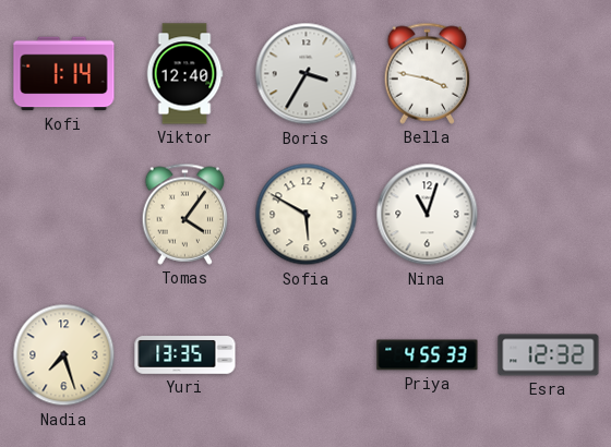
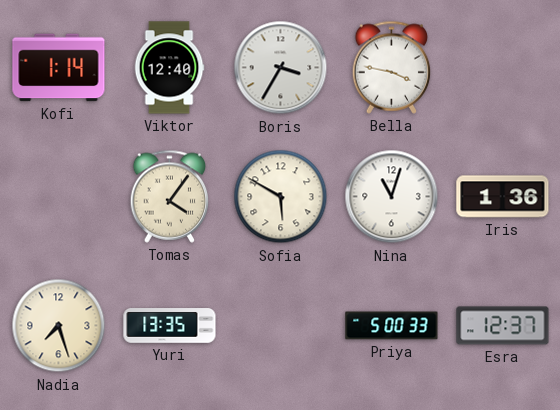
Iris: none -> 1:36 (503, 197)
Priya: 4:55 -> 5:00 (392, 326)
Esra: 12:32 -> 12:37 (503, 326)
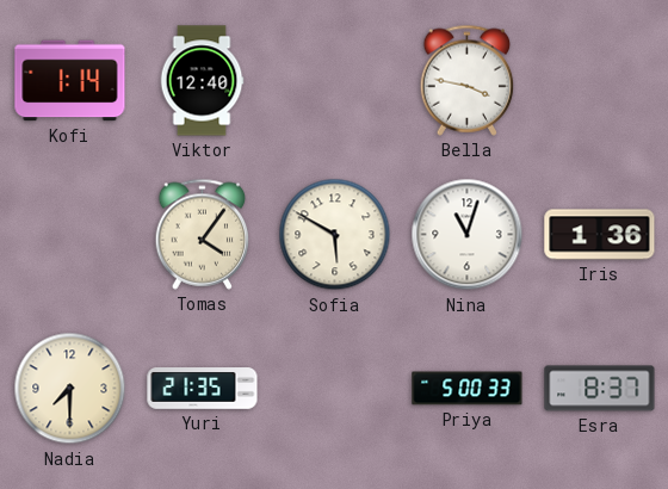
Boris: 3:35 -> none (281, 68)
Nadia: 7:27 -> 7:30 (70, 389)
Yuri: 13:35 -> 21:35 (203, 389)
Esra: 12:37 -> 8:37 (600, 389)
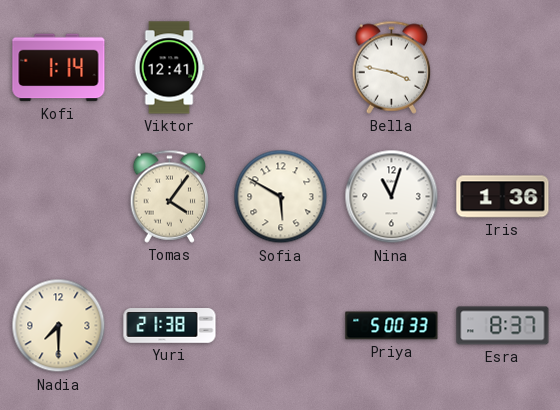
Viktor: 12:40 -> 12:41 (169, 68)
Yuri: 21:35 -> 21:38 (170, 326)
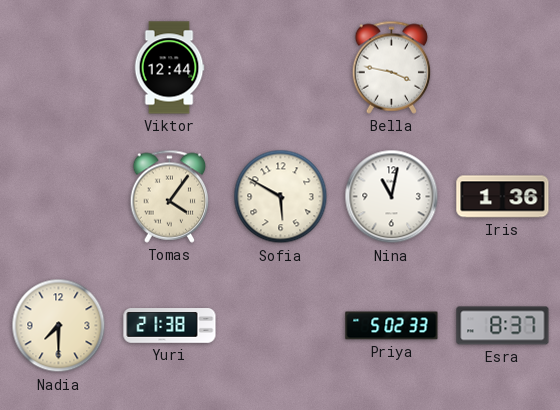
Kofi: 1:14 -> none (59, 68)
Viktor: 12:41 -> 12:44 (169, 68)
Nina: 11:03 -> 11:02 (392, 197)
Priya: 5:00 -> 5:02 (392, 326)
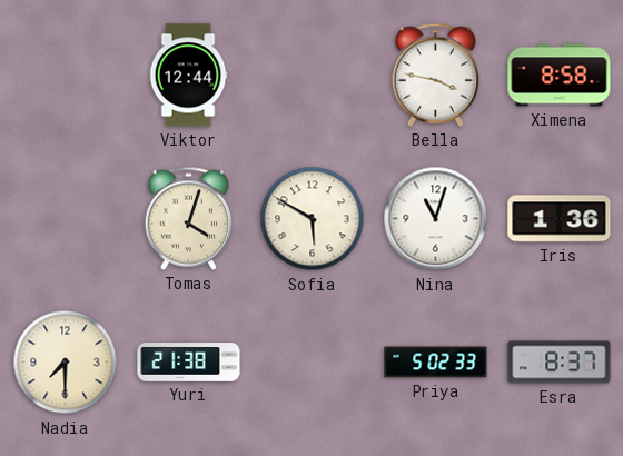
Ximena: none -> 8:58 (560, 76)
Tomas: 4:06 -> 4:03 (189, 218)
Nina: 11:02 -> 11:03 (436, 219)
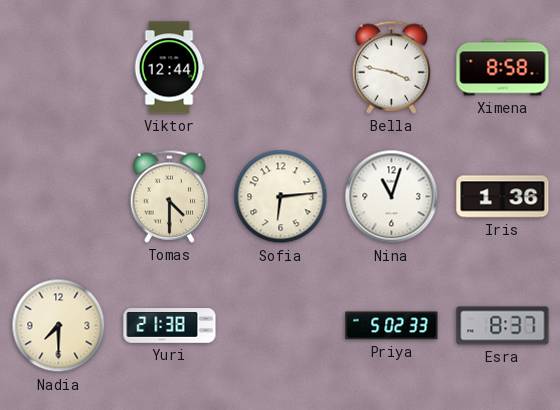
Tomas: 4:03 -> 4:30 (170, 196)
Sofia: 5:50 -> 6:14 (281, 197)
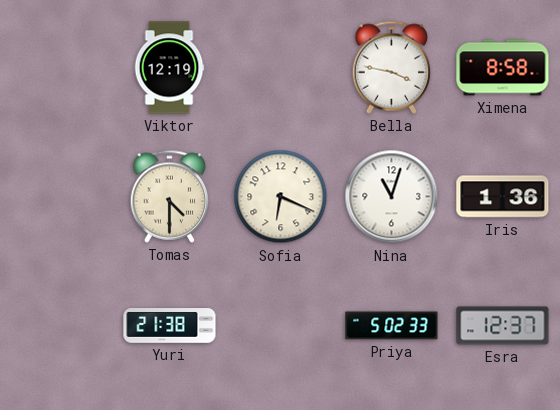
Viktor: 12:44 -> 12:19 (169, 68)
Sofia: 6:14 -> 6:19 (281, 197)
Nadia: 7:30 -> none (59, 326)
Esra: 8:37 -> 12:37 (503, 326)
